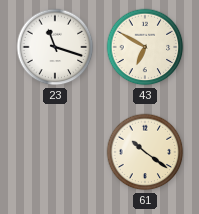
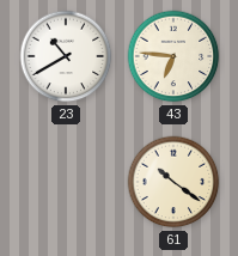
23: 11:18 -> 10:40 (66, 56)
43: 6:50 -> 6:46 (173, 56)
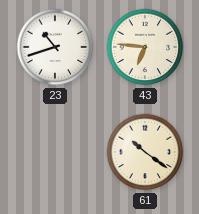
23: 10:40 -> 10:42 (55, 47)
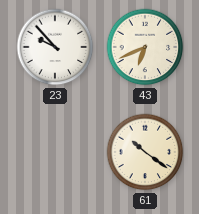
23: 10:42 -> 9:53 (55, 47)
43: 6:46 -> 6:41 (145, 47)
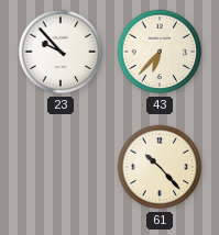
43: 6:41 -> 6:37 (160, 52)
61: 10:21 -> 10:23 (160, 167)
